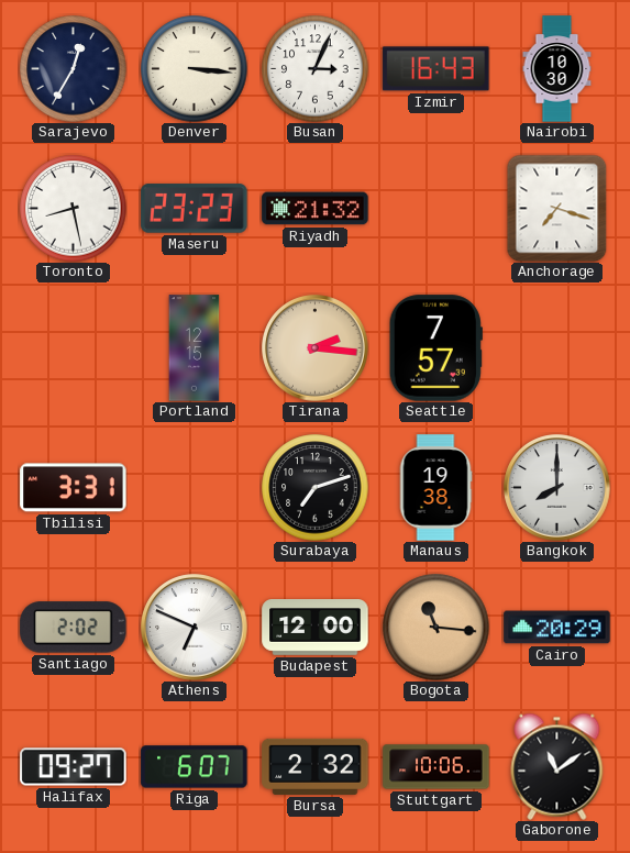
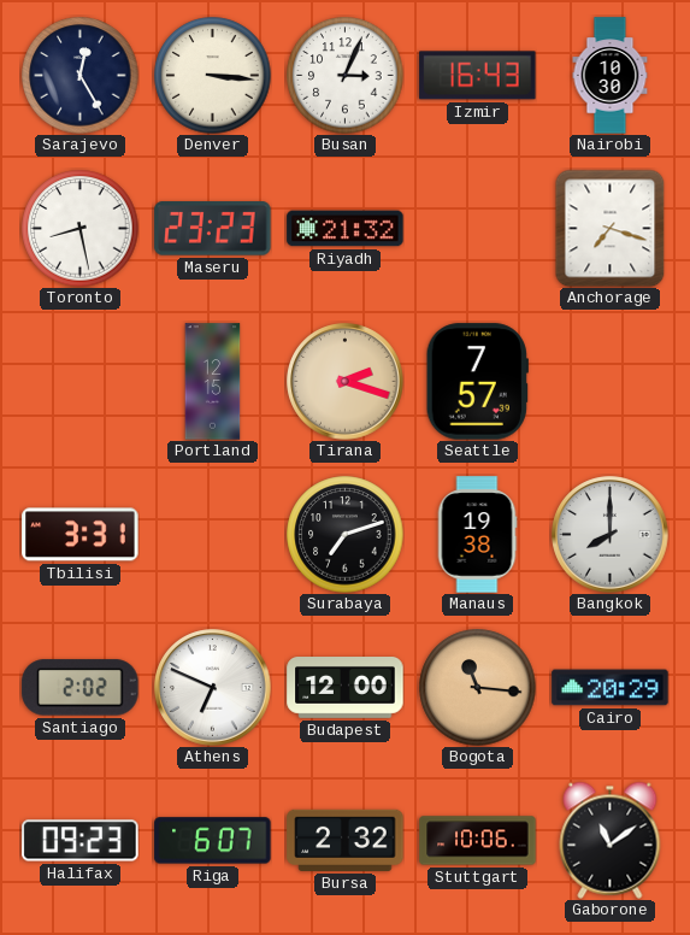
Sarajevo: 12:35 -> 12:25 (81, 76)
Tirana: 2:16 -> 2:18 (346, 382)
Halifax: 09:27 -> 09:23 (81, 841)
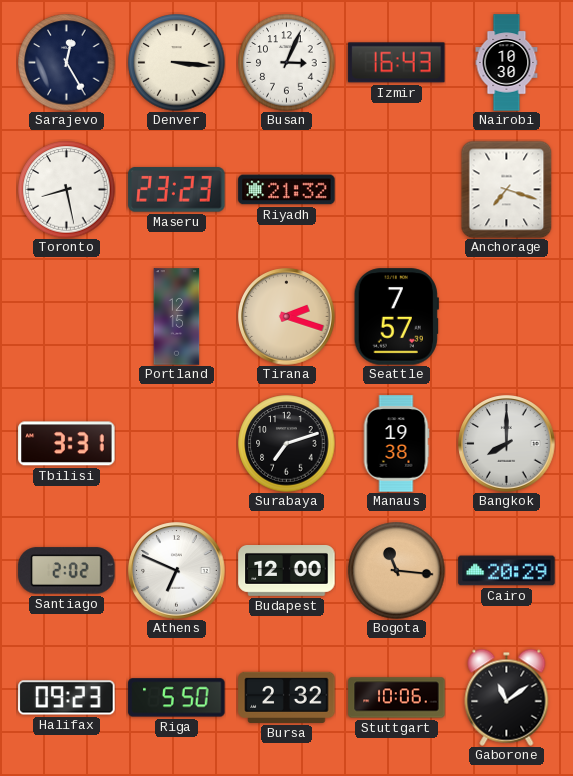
Riga: 6:07 -> 5:50 (177, 698)
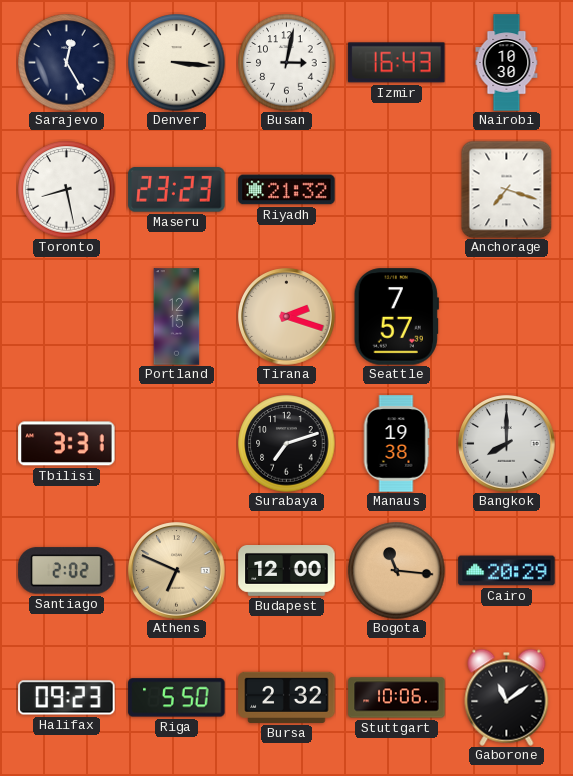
Busan: 3:04 -> 3:02 (287, 63)
Athens dial: white -> champagne (177, 571)
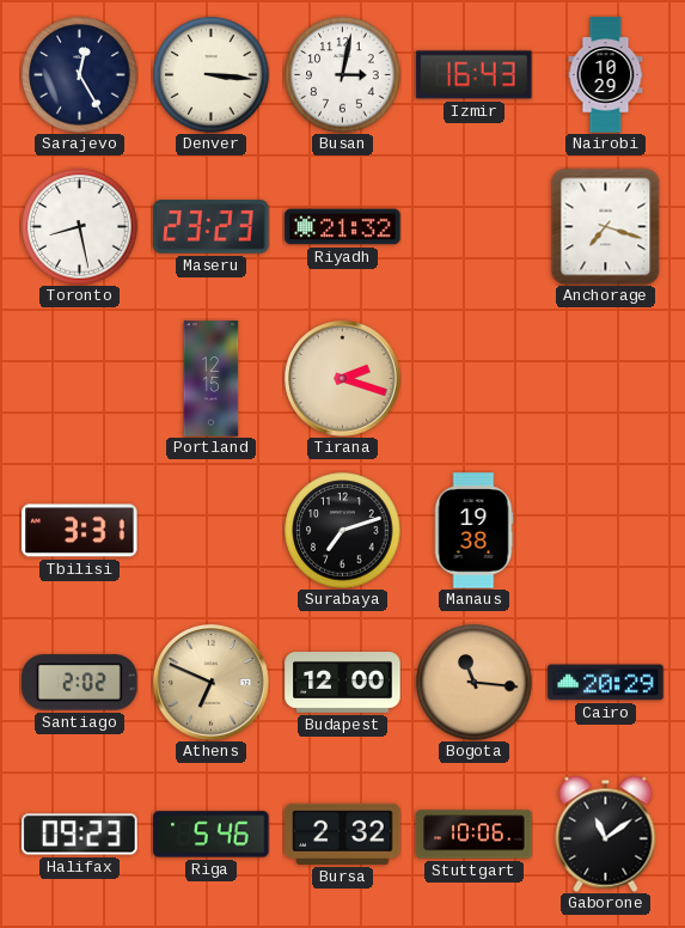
Nairobi: 10:30 -> 10:29 (606, 75)
Seattle: 7:57 -> none (396, 317)
Bangkok: 8:00 -> none (507, 444)
Riga: 5:50 -> 5:46 (212, 835)
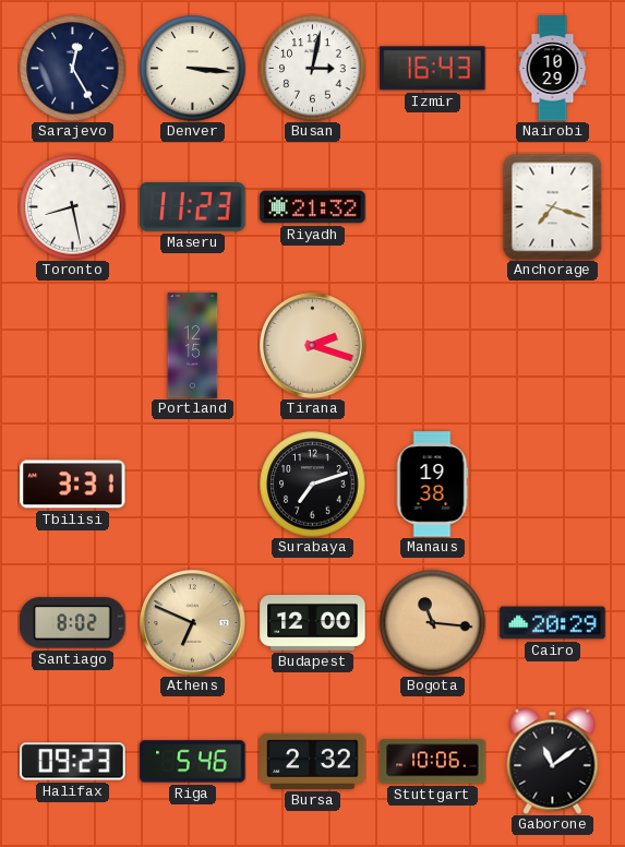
Maseru: 23:23 -> 11:23 (193, 207)
Santiago: 2:02 -> 8:02 (73, 623)
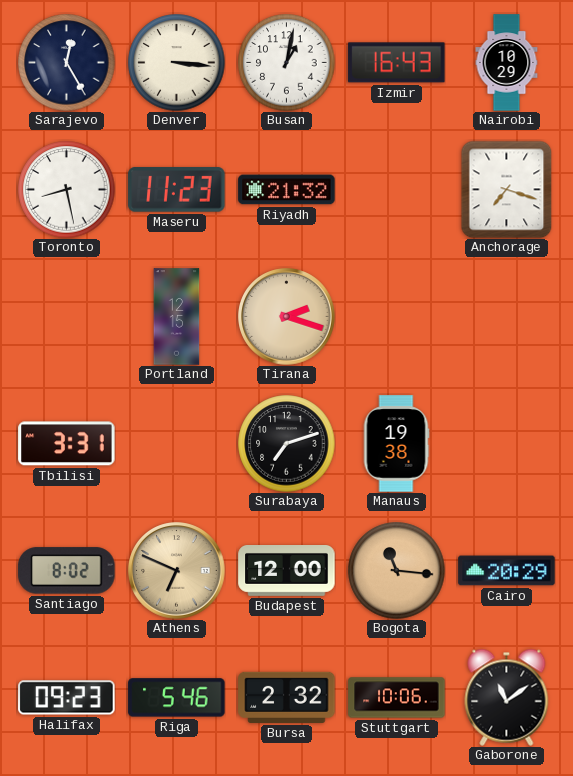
Busan: 3:02 -> 1:02 (287, 63)
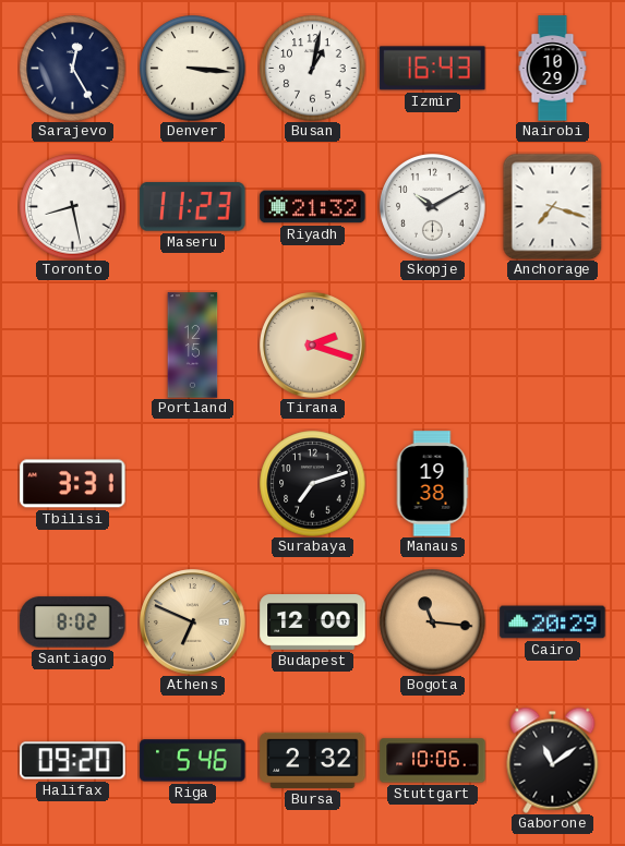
Skopje: none -> 10:10 (433, 207)
Halifax: 09:23 -> 09:20 (73, 761)
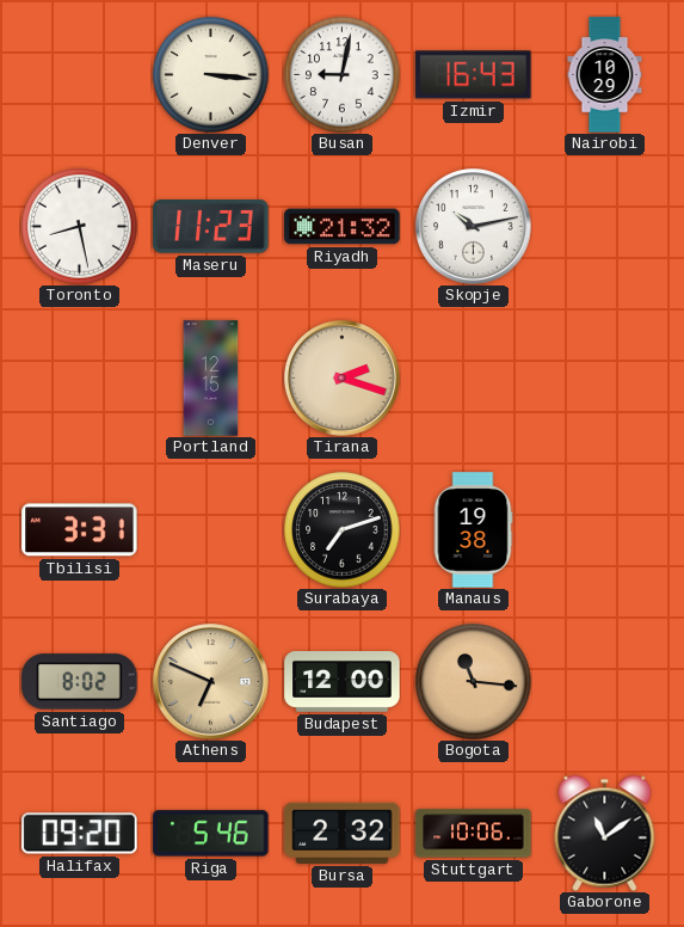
Sarajevo: 12:25 -> none (73, 69)
Busan: 1:02 -> 9:02 (343, 75)
Skopje: 10:10 -> 10:13 (474, 227)
Anchorage: 7:18 -> none (553, 206)
Cairo: 20:29 -> none (553, 623)
